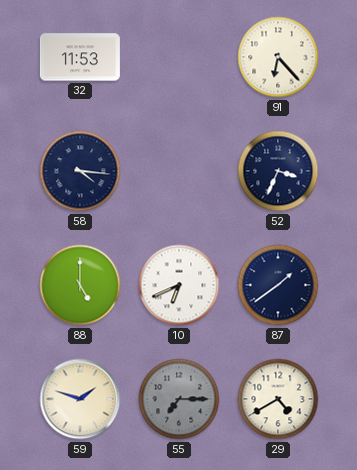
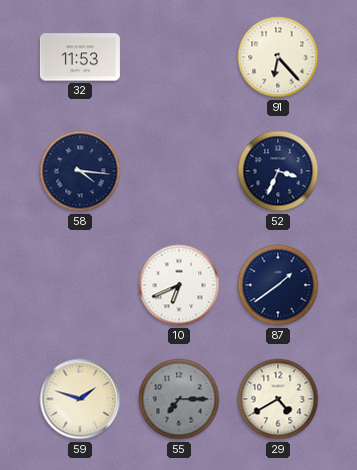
88: 5:00 -> none (80, 285)
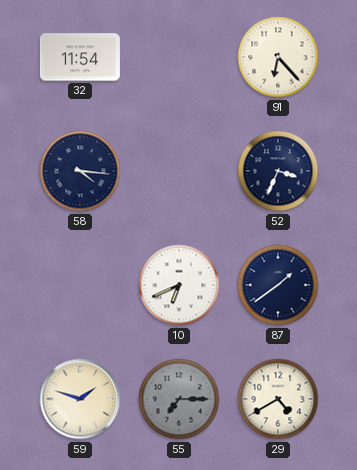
32: 11:53 -> 11:54 (80, 57)
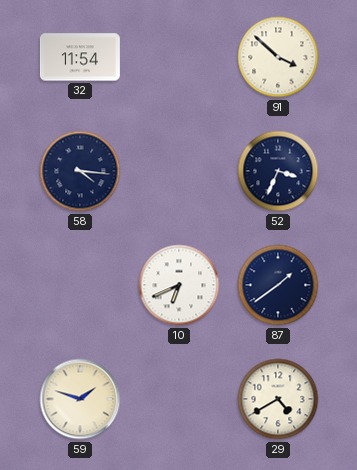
91: 6:23 -> 3:52 (278, 57)
55: 7:15 -> none (179, 399)
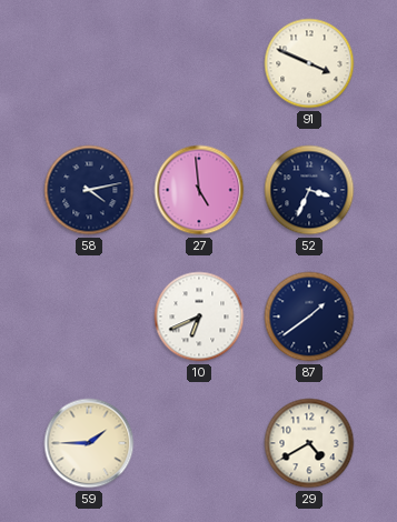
32: 11:54 -> none (80, 57)
91: 3:52 -> 3:49 (309, 63)
58: 4:16 -> 4:13 (89, 190)
27: none -> 4:59 (199, 190)
59: 1:48 -> 1:45 (89, 443)
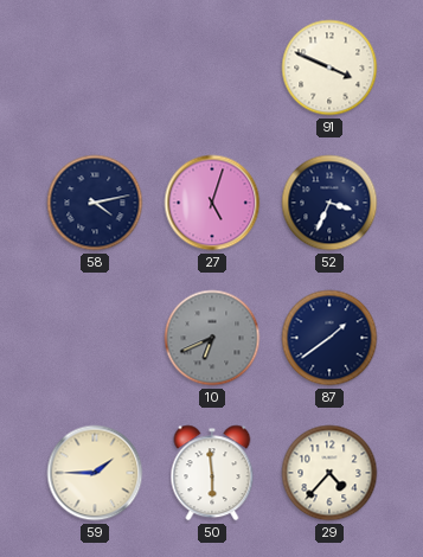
27: 4:59 -> 5:03 (212, 203)
10 dial: white -> grey (212, 338)
50: none -> 5:59 (212, 473)
29: 4:40 -> 4:37 (329, 473)
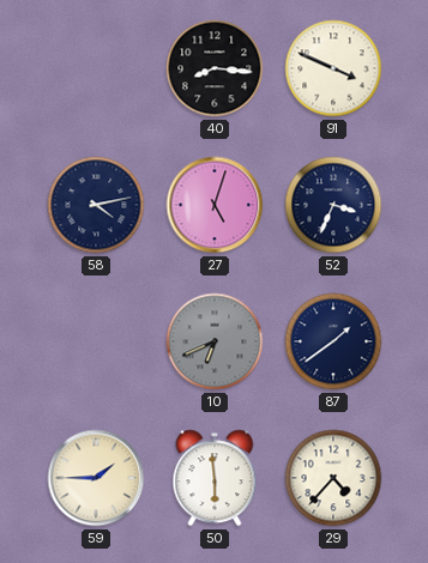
40: none -> 8:16 (215, 68)
